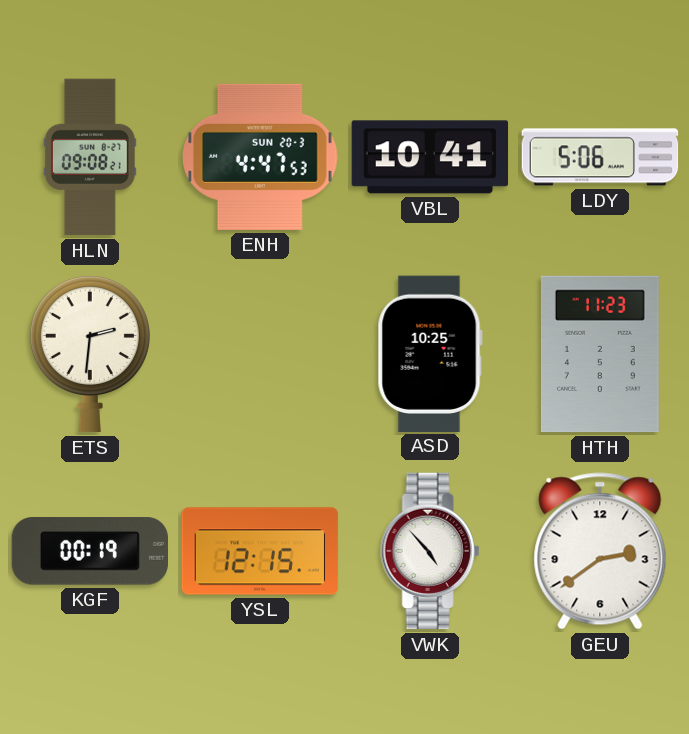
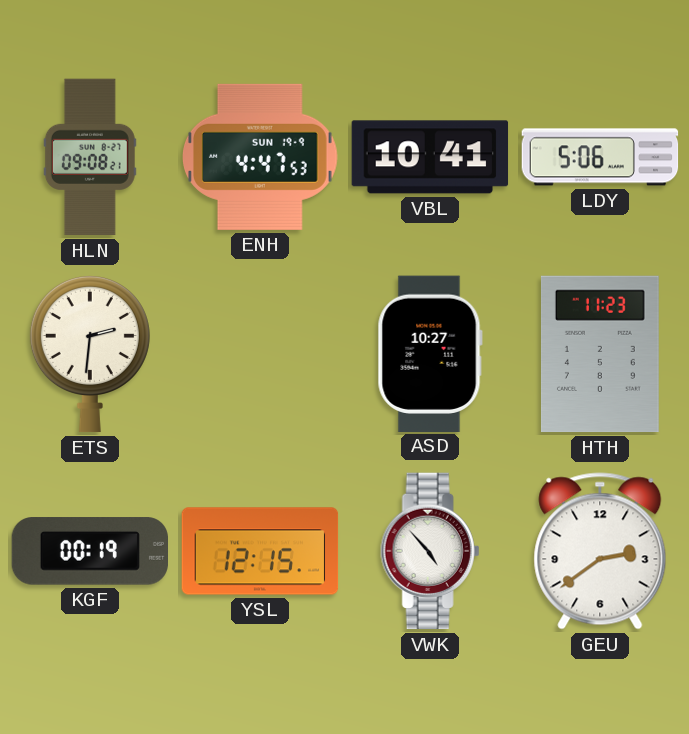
ENH date: SUN 20-3 -> SUN 19-9 (261, 157)
ASD: 10:25 -> 10:27 (430, 353)
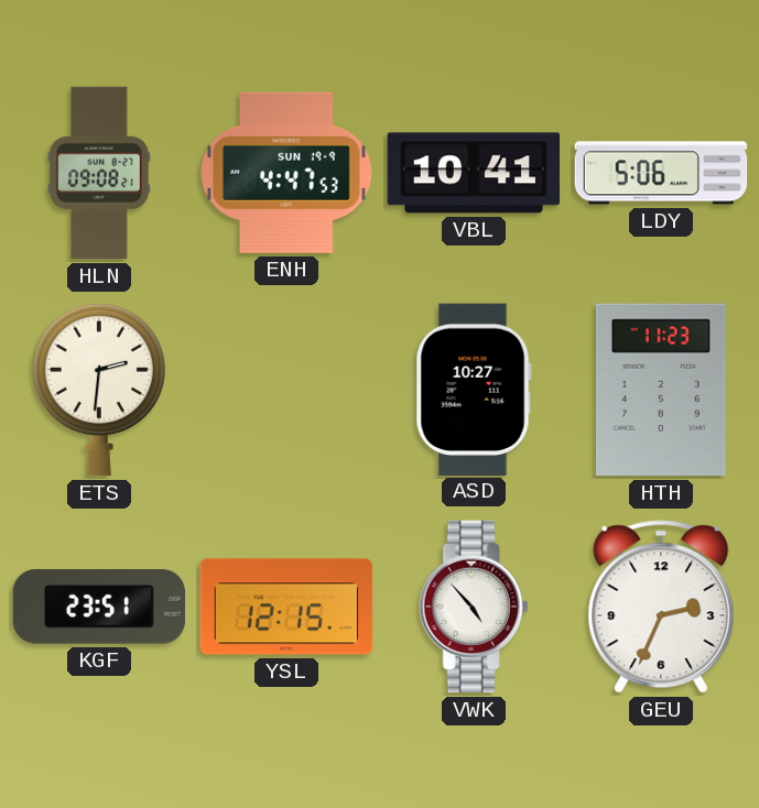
KGF: 00:19 -> 23:51 (98, 607)
GEU: 2:39 -> 2:34 (661, 607)
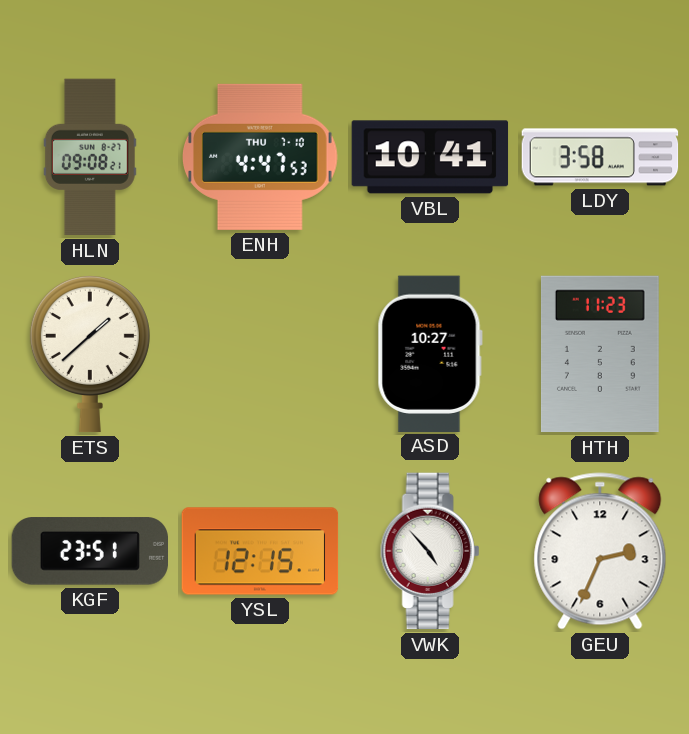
ENH date: SUN 19-9 -> THU 7-10 (261, 157)
LDY: 5:06 -> 3:58 (600, 157)
ETS: 2:31 -> 1:38 (90, 354)
